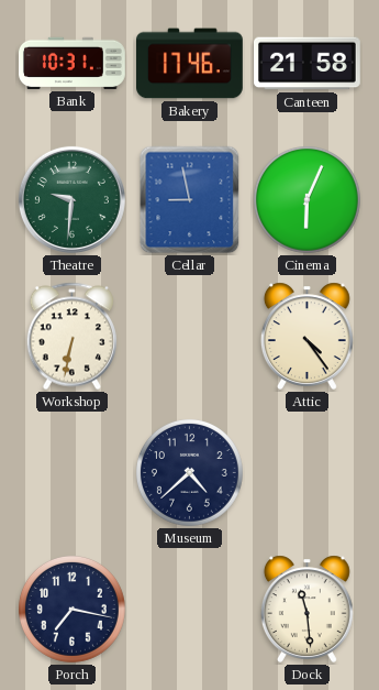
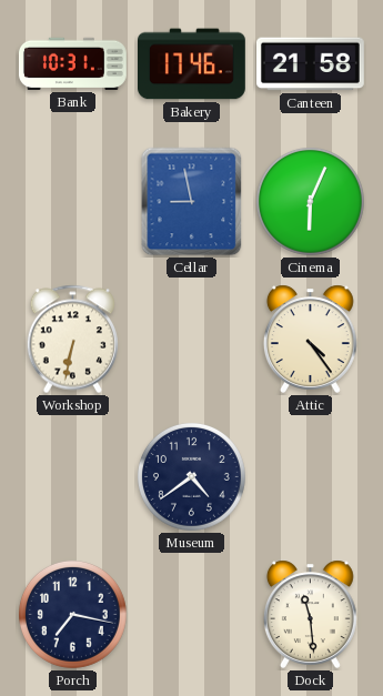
Theatre: 9:31 -> none (71, 199)
Museum: 4:38 -> 4:39 (191, 476)
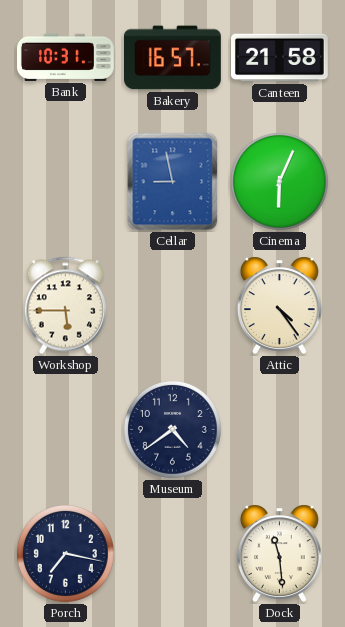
Bakery: 17:46 -> 16:57 (173, 58)
Workshop: 6:32 -> 5:45 (65, 306)
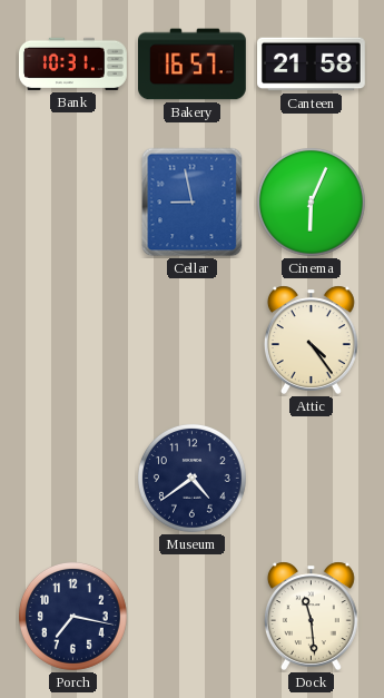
Workshop: 5:45 -> none (65, 306)
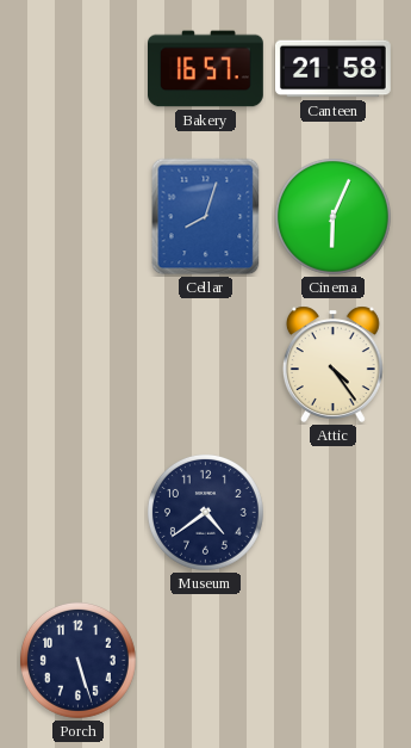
Bank: 10:31 -> none (73, 63)
Cellar: 8:58 -> 8:03 (206, 217)
Porch: 7:17 -> 5:27 (77, 660)
Dock: 11:29 -> none (311, 616)
